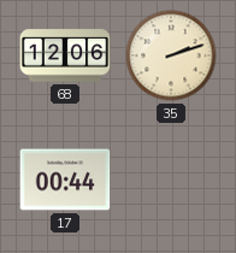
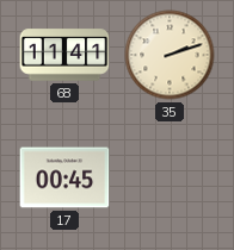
68: 12:06 -> 11:41 (64, 55)
17: 00:44 -> 00:45 (64, 177)
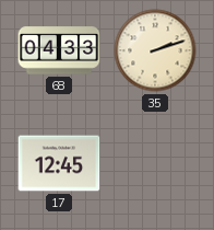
68: 11:41 -> 04:33 (59, 50)
17: 00:45 -> 12:45 (59, 163)
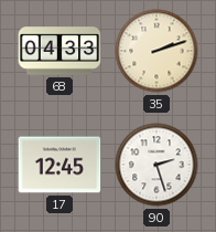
90: none -> 2:27 (156, 165)
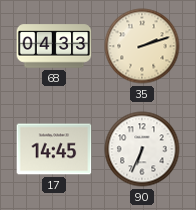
17: 12:45 -> 14:45 (54, 149)
90: 2:27 -> 6:34 (142, 149)
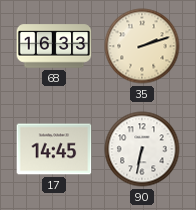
68: 04:33 -> 16:33 (54, 46)
90: 6:34 -> 6:32 (142, 149)
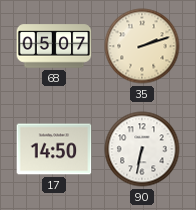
68: 16:33 -> 05:07 (54, 46)
17: 14:45 -> 14:50 (54, 149)
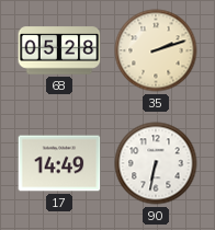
68: 05:07 -> 05:28 (59, 50)
17: 14:50 -> 14:49 (59, 163)
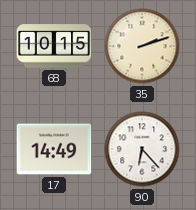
68: 05:28 -> 10:15 (54, 46)
90: 6:32 -> 6:23 (142, 149)
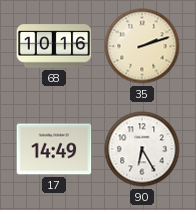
68: 10:15 -> 10:16 (54, 46)
90: 6:23 -> 6:25 (142, 149)
